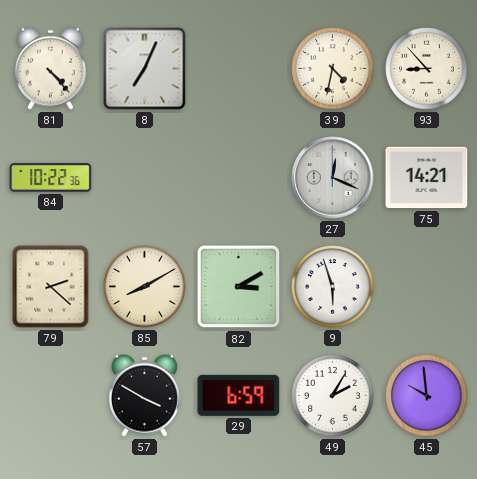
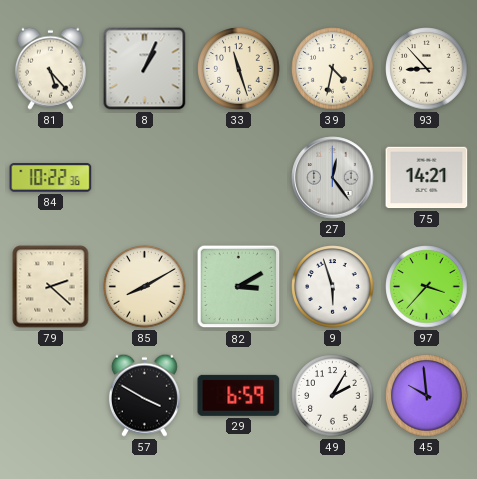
81: 4:23 -> 5:23 (50, 68)
8: 7:04 -> 1:04 (145, 69)
33: none -> 11:27 (239, 69)
27: 12:19 -> 12:24 (333, 178)
97: none -> 3:37 (427, 287)
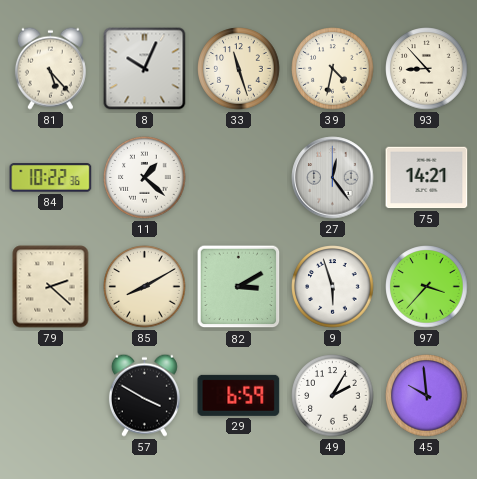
8: 1:04 -> 10:04 (145, 69)
11: none -> 1:22 (145, 178)
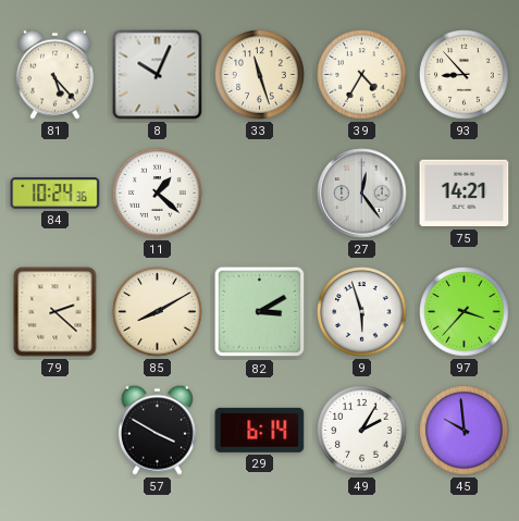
39: 4:32 -> 4:35 (362, 75)
84: 10:22 -> 10:24 (55, 194)
29: 6:59 -> 6:14 (260, 430)
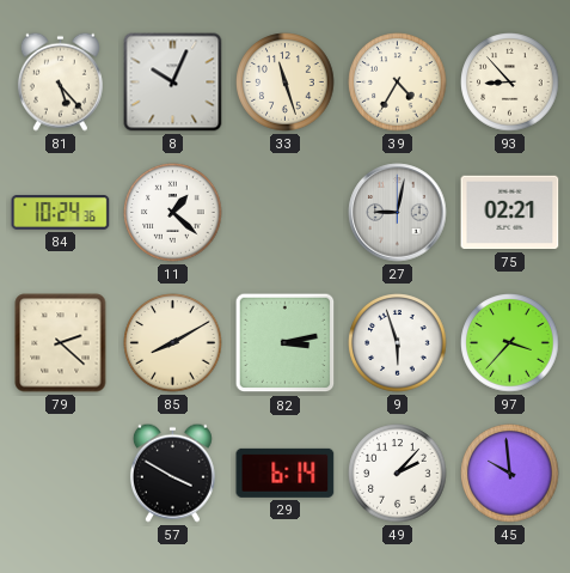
27: 12:24 -> 9:02 (398, 213)
75: 14:21 -> 02:21 (510, 213)
82: 3:10 -> 3:13 (286, 343)
49: 2:05 -> 2:07 (398, 474)
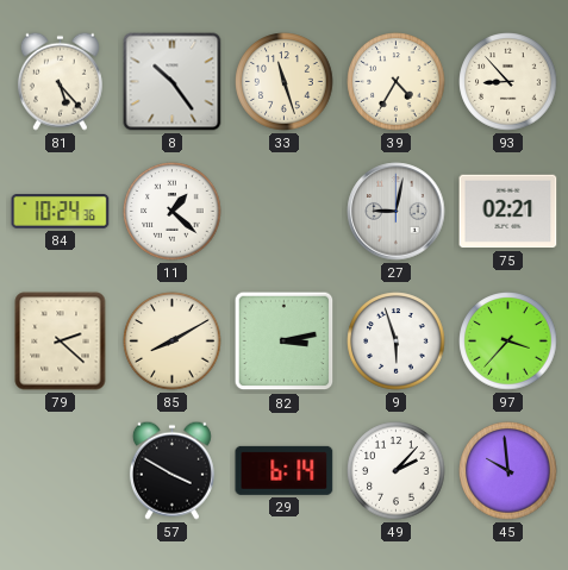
8: 10:04 -> 10:24 (173, 82)
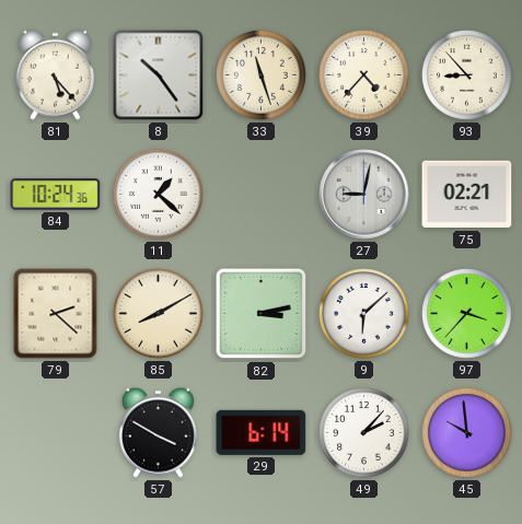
39: 4:35 -> 4:37 (364, 75)
9: 5:57 -> 6:08 (364, 314)
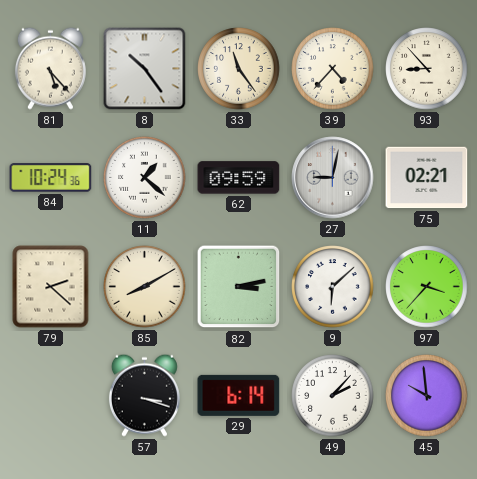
33: 11:27 -> 11:24 (239, 69)
62: none -> 09:59 (239, 178)
57: 3:50 -> 3:18 (144, 395)
